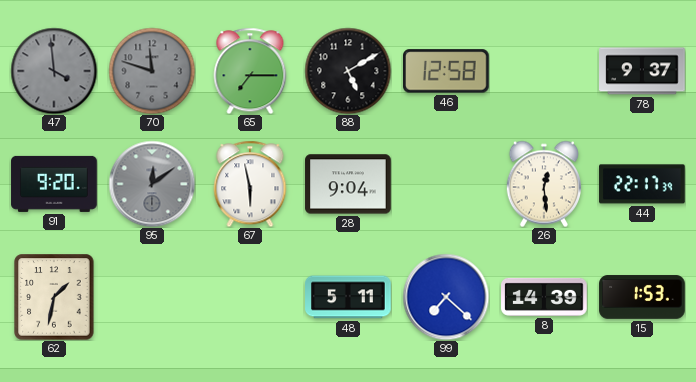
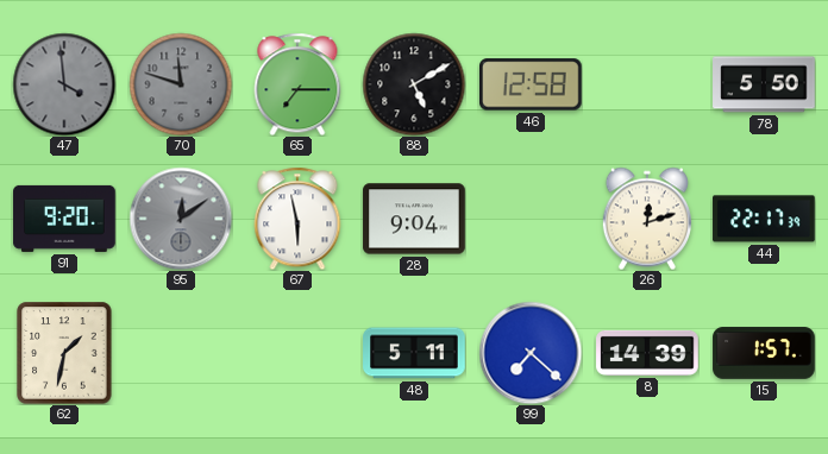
78: 9:37 -> 5:50 (764, 84)
26: 12:29 -> 12:12 (647, 219)
15: 1:53 -> 1:57 (764, 353)
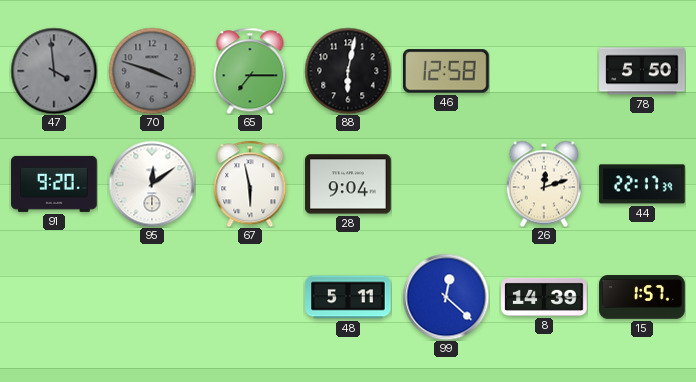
70: 11:48 -> 3:48 (152, 71)
88: 5:10 -> 6:02 (348, 71)
95 dial: grey -> white (152, 184)
62: 1:32 -> none (64, 353)
99: 7:22 -> 12:22 (446, 297)
